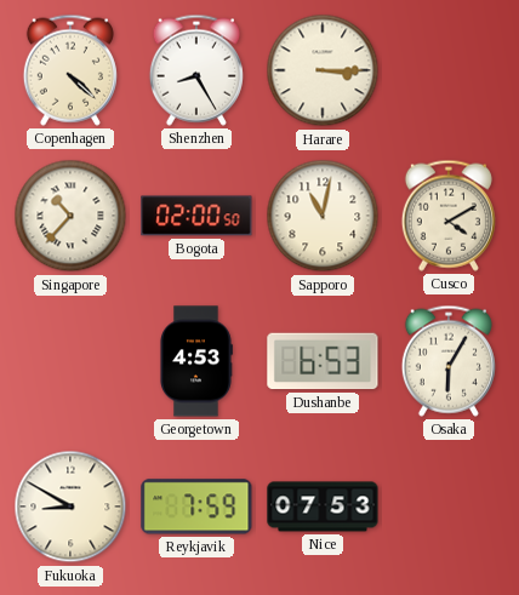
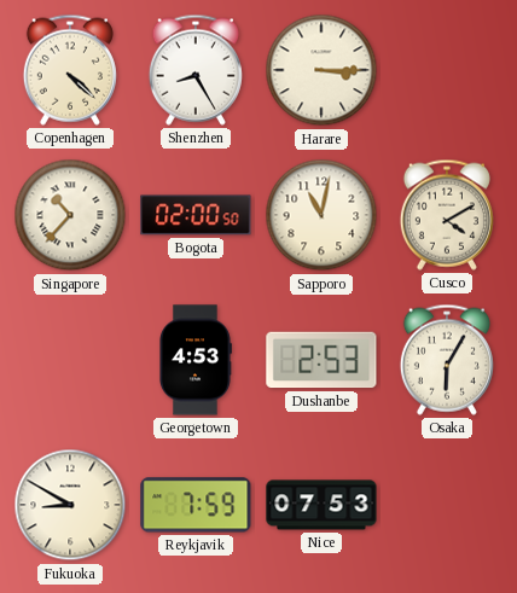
Dushanbe: 6:53 -> 2:53 (321, 360)
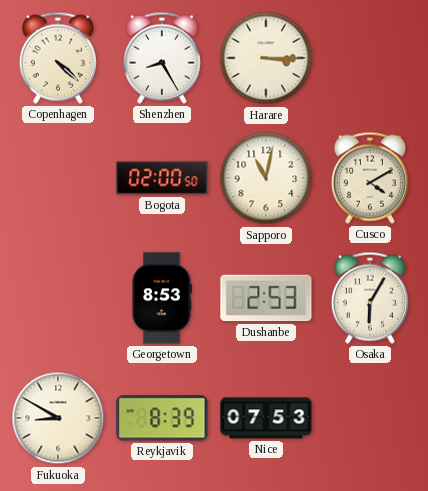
Singapore: 10:37 -> none (70, 215)
Georgetown: 4:53 -> 8:53 (162, 298)
Reykjavik: 7:59 -> 8:39 (162, 418)
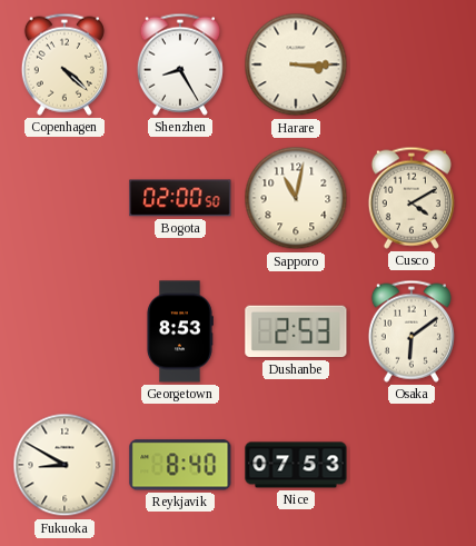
Osaka: 6:05 -> 6:09 (411, 331)
Reykjavik: 8:39 -> 8:40 (180, 465)
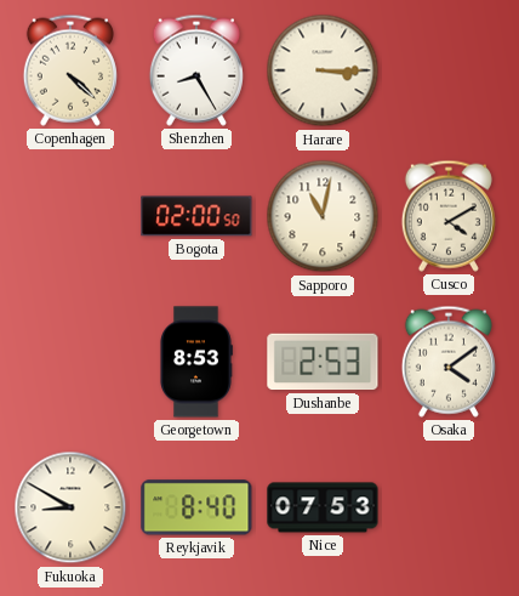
Osaka: 6:09 -> 4:09 (449, 362)
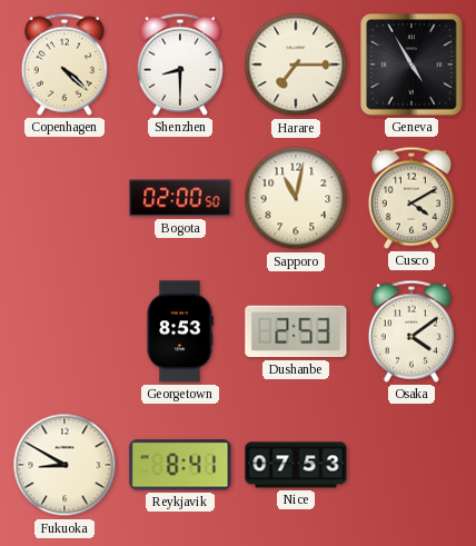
Shenzhen: 8:25 -> 8:30 (180, 64)
Harare: 3:15 -> 7:15 (296, 64)
Geneva: none -> 4:55 (411, 64)
Reykjavik: 8:40 -> 8:41 (180, 465)
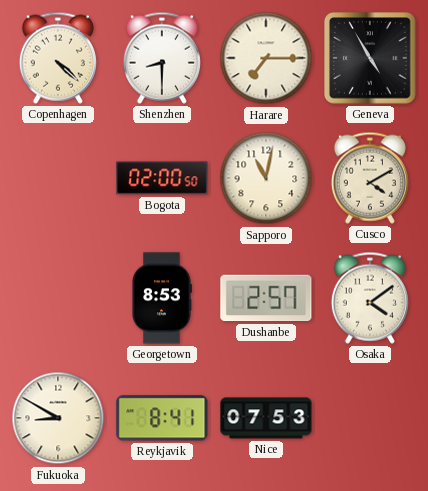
Dushanbe: 2:53 -> 2:57 (266, 298)
